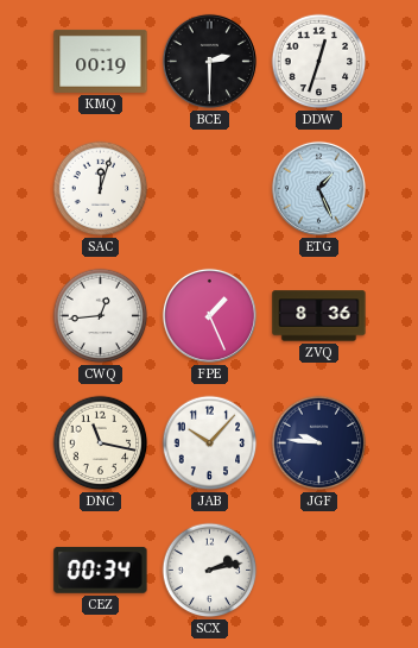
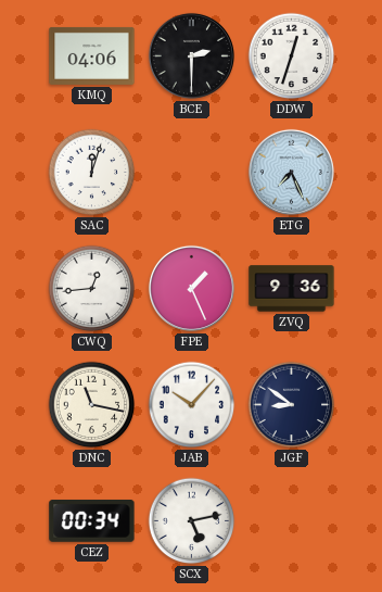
KMQ: 00:19 -> 04:06 (92, 55)
ETG: 1:26 -> 7:26 (291, 172)
ZVQ: 8:36 -> 9:36 (292, 289)
JGF: 9:46 -> 8:51 (292, 405)
SCX: 2:13 -> 5:13 (192, 521)
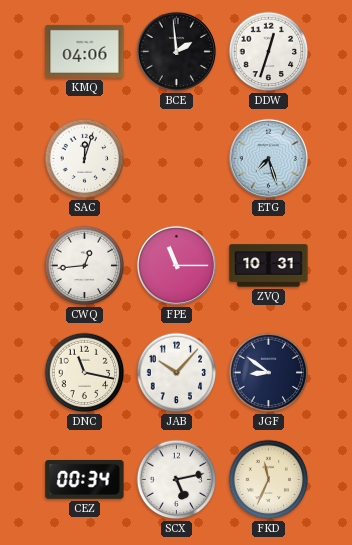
BCE: 2:30 -> 1:59 (176, 51)
ETG: 7:26 -> 7:27 (268, 158)
FPE: 1:26 -> 11:15 (176, 265)
ZVQ: 9:36 -> 10:31 (269, 266)
FKD: none -> 11:34 (269, 480)
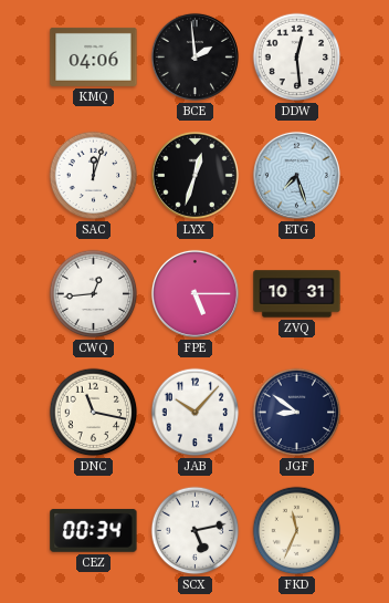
DDW: 12:33 -> 12:29 (297, 58)
LYX: none -> 12:33 (195, 175)
FPE: 11:15 -> 5:15 (195, 293)
